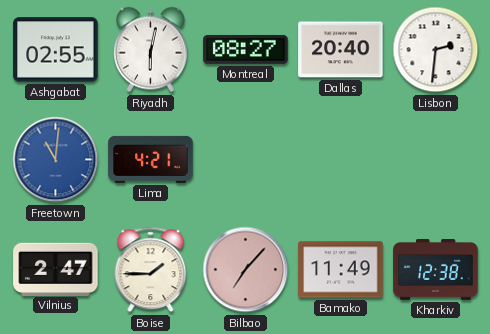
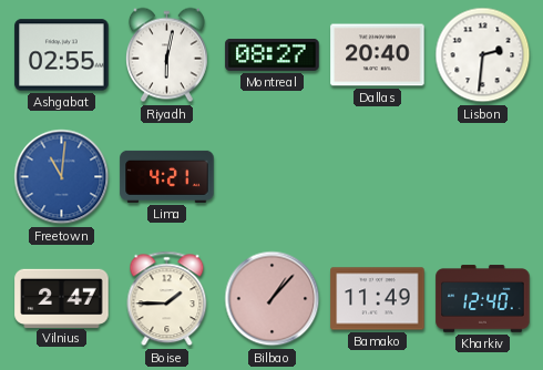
Bilbao: 7:07 -> 1:07 (273, 299)
Kharkiv: 12:38 -> 12:40 (483, 299)
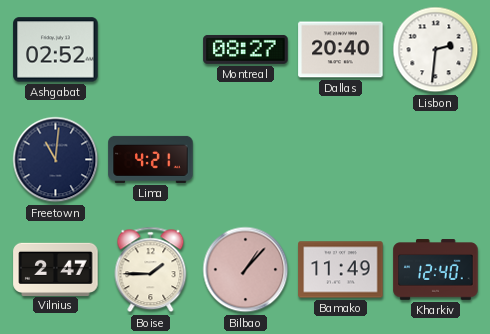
Ashgabat: 02:55 -> 02:52 (56, 50)
Riyadh: 6:02 -> none (166, 55)
Freetown dial: blue -> navy (56, 160)
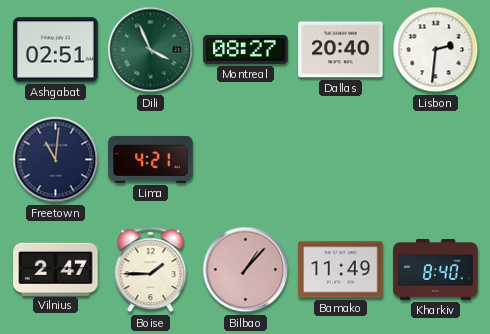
Ashgabat: 02:52 -> 02:51 (56, 50)
Dili: none -> 3:56 (151, 50)
Kharkiv: 12:40 -> 8:40 (436, 270)
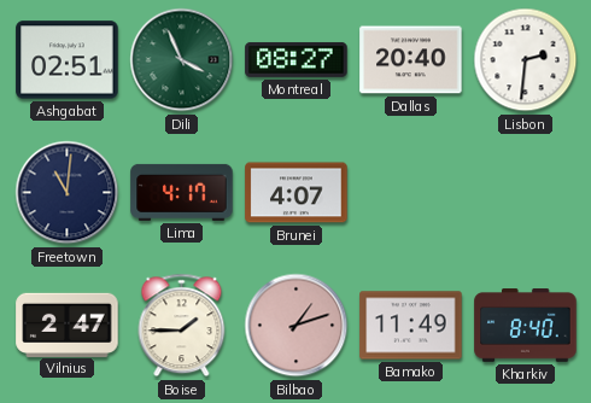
Lima: 4:21 -> 4:17 (182, 192)
Brunei: none -> 4:07 (297, 193)
Bilbao: 1:07 -> 1:12 (297, 326)
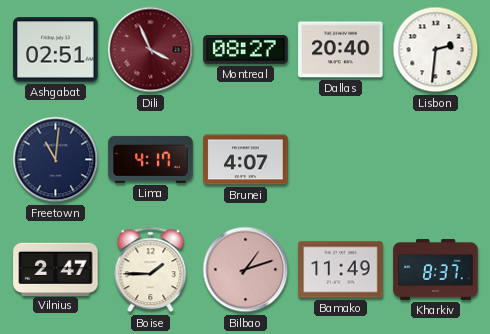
Dili dial: green -> burgundy (151, 50)
Kharkiv: 8:40 -> 8:37 (436, 270)
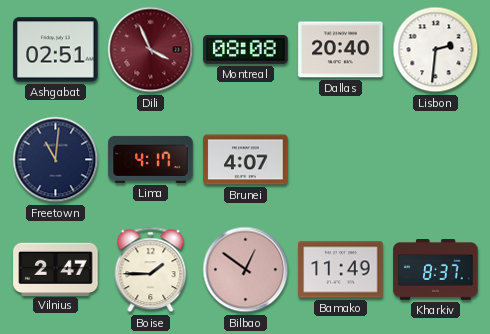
Montreal: 08:27 -> 08:08 (246, 49)
Bilbao: 1:12 -> 12:51 (246, 270)
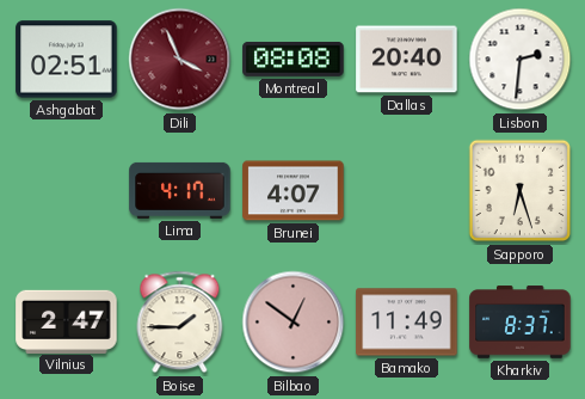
Freetown: 11:01 -> none (56, 160)
Sapporo: none -> 6:27 (521, 191)
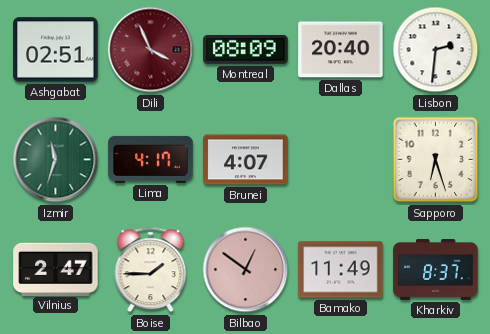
Montreal: 08:08 -> 08:09 (246, 49)
Izmir: none -> 11:33 (56, 160)
